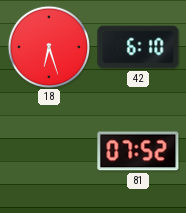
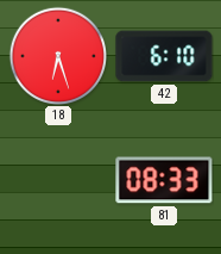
81: 07:52 -> 08:33 (164, 180)
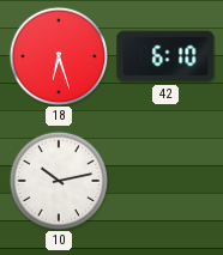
10: none -> 10:13 (58, 180)
81: 08:33 -> none (164, 180)
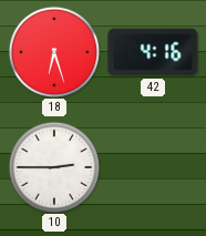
42: 6:10 -> 4:16 (153, 52)
10: 10:13 -> 2:45 (53, 166)
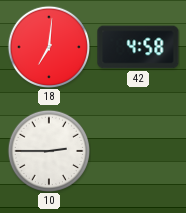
18: 6:27 -> 7:01 (48, 46)
42: 4:16 -> 4:58 (138, 47)
